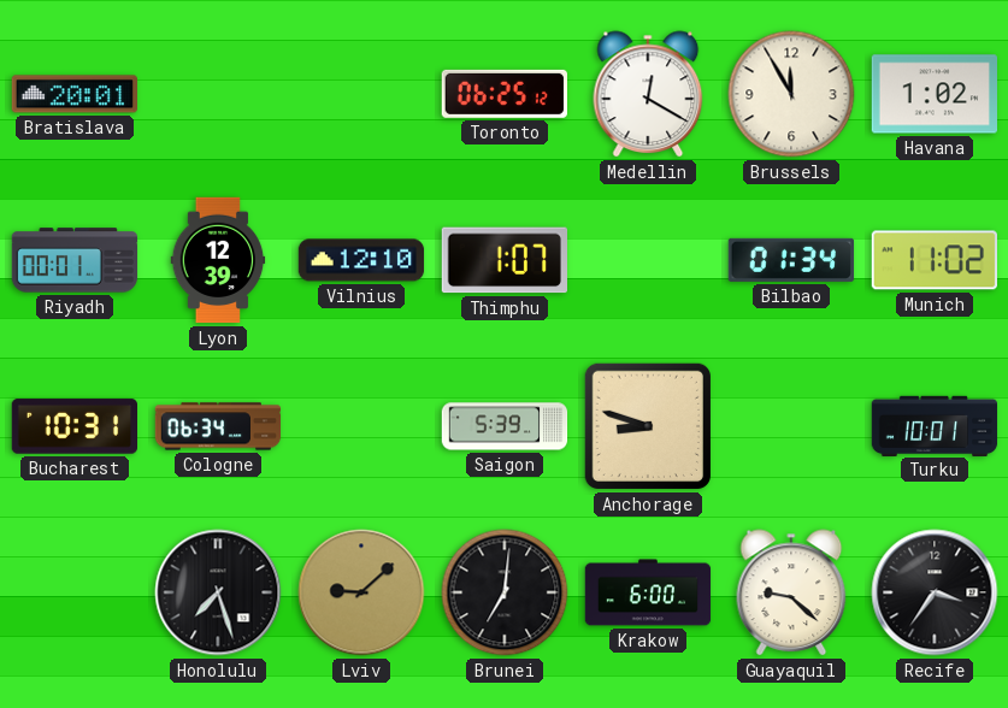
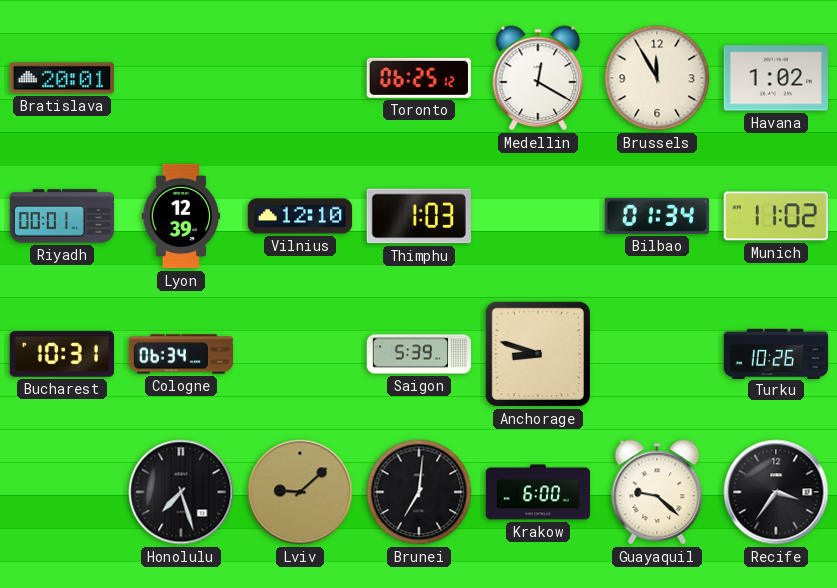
Thimphu: 1:07 -> 1:03 (418, 216)
Turku: 10:01 -> 10:26 (776, 353)
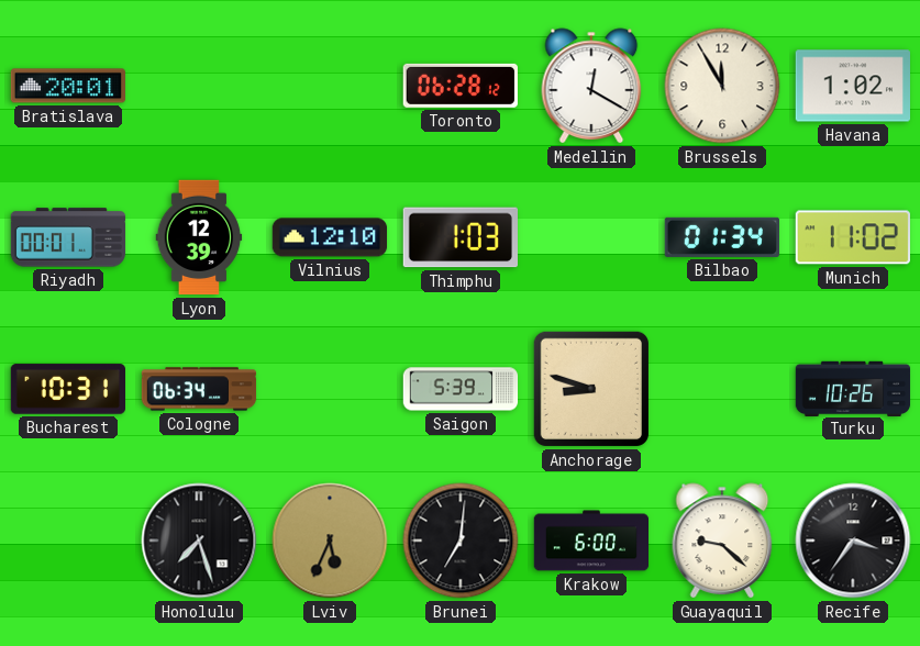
Toronto: 06:25 -> 06:28 (461, 86)
Lviv: 9:08 -> 5:34 (330, 541)
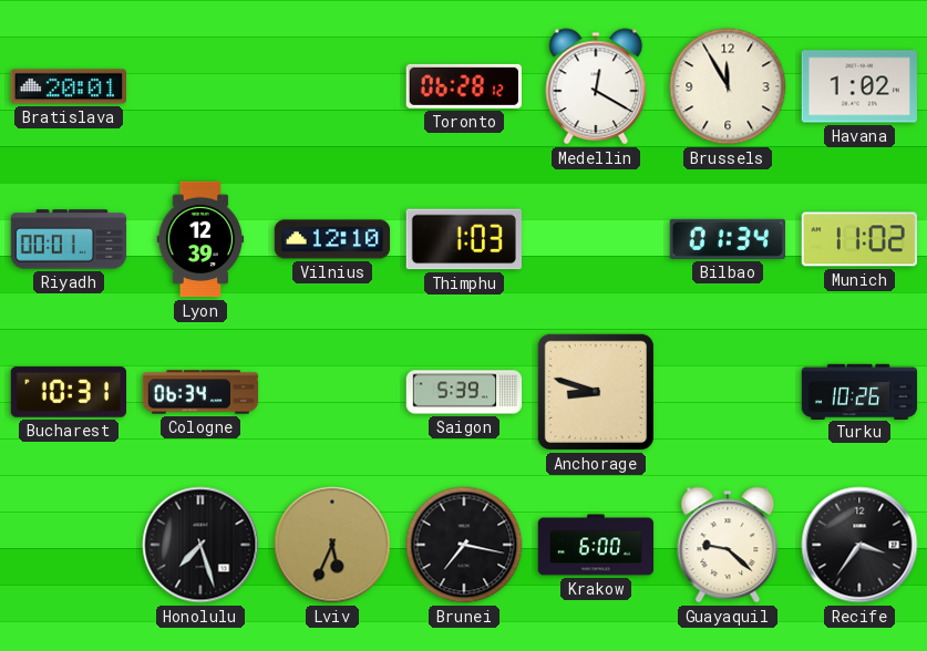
Brunei: 7:01 -> 7:17 (464, 545)
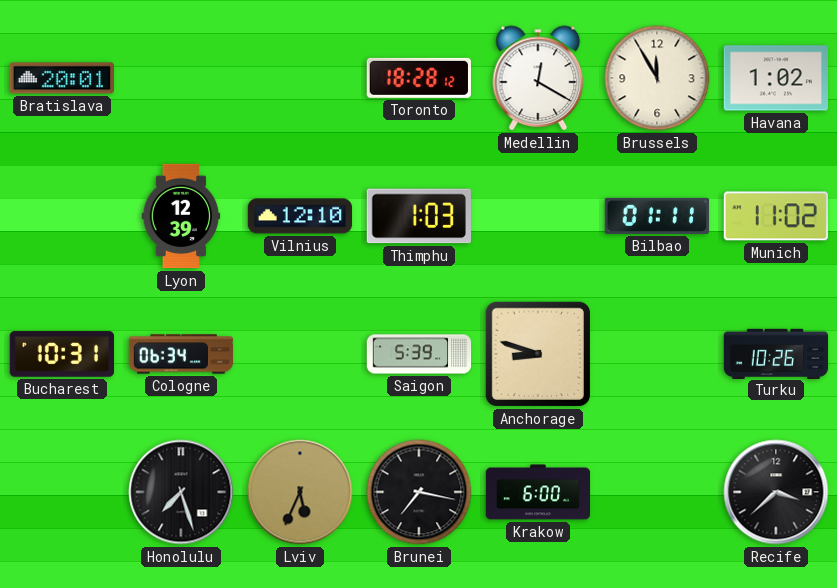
Toronto: 06:28 -> 18:28 (419, 78)
Riyadh: 00:01 -> none (69, 239)
Bilbao: 01:34 -> 01:11 (656, 216)
Guayaquil: 9:22 -> none (728, 545)
Recife: 3:36 -> 3:38 (776, 492)
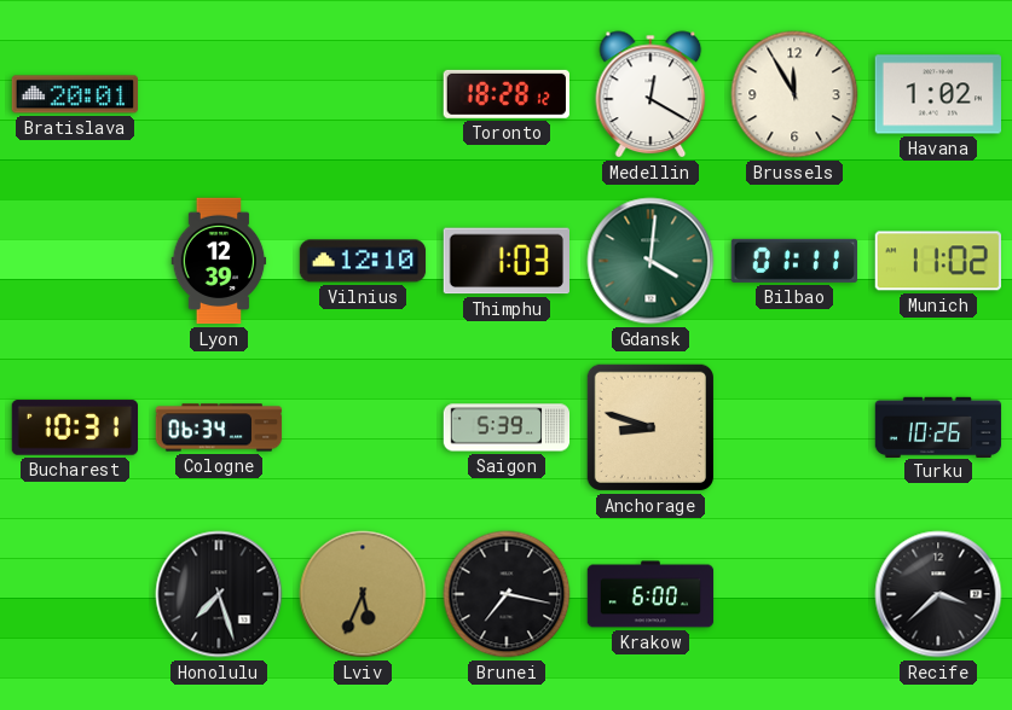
Gdansk: none -> 4:01 (650, 261)
